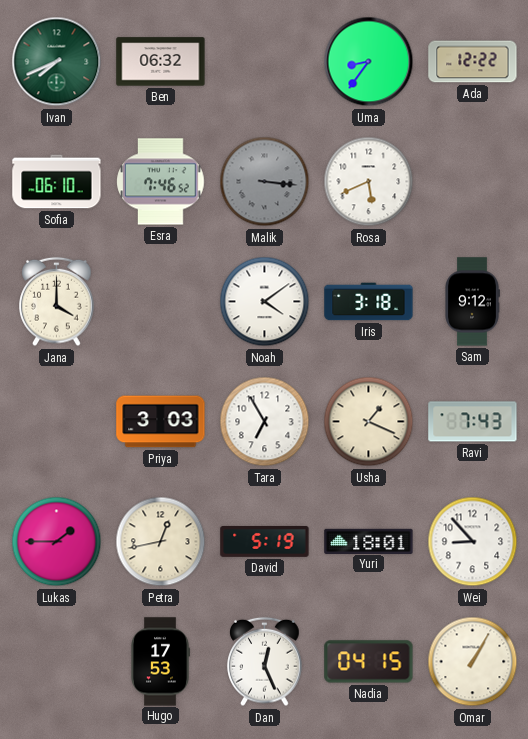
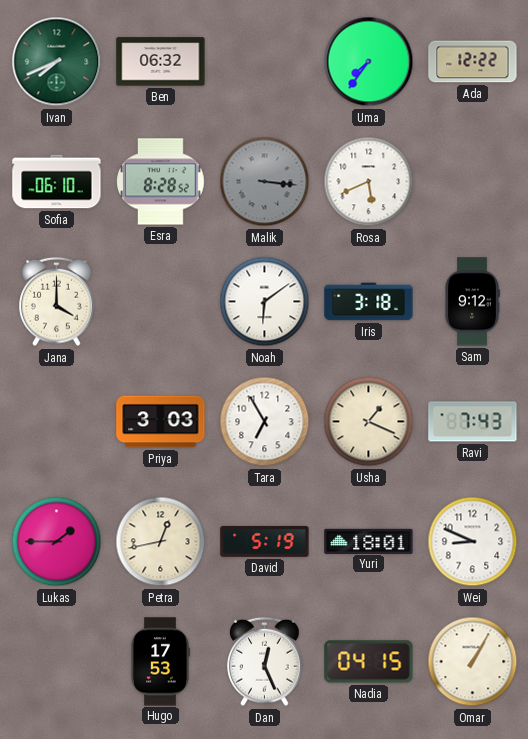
Uma: 8:36 -> 7:36 (369, 62)
Esra: 7:46 -> 8:28 (161, 182)
Noah: 4:09 -> 6:09 (265, 302)
Wei: 8:53 -> 8:49 (473, 542)
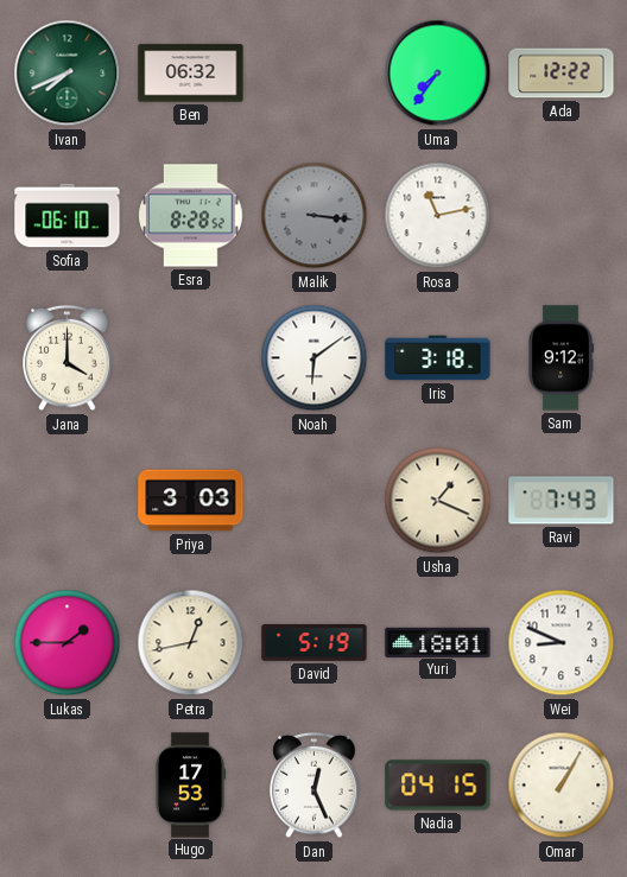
Rosa: 5:41 -> 11:13 (438, 216)
Tara: 6:55 -> none (265, 422)
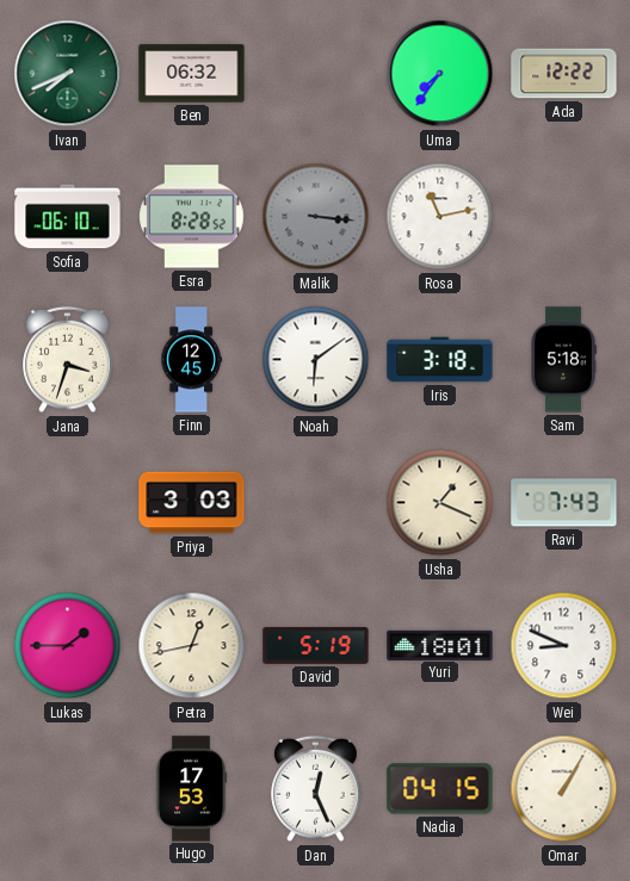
Jana: 4:00 -> 3:33 (68, 360)
Finn: none -> 12:45 (191, 360)
Sam: 9:12 -> 5:18 (563, 360)
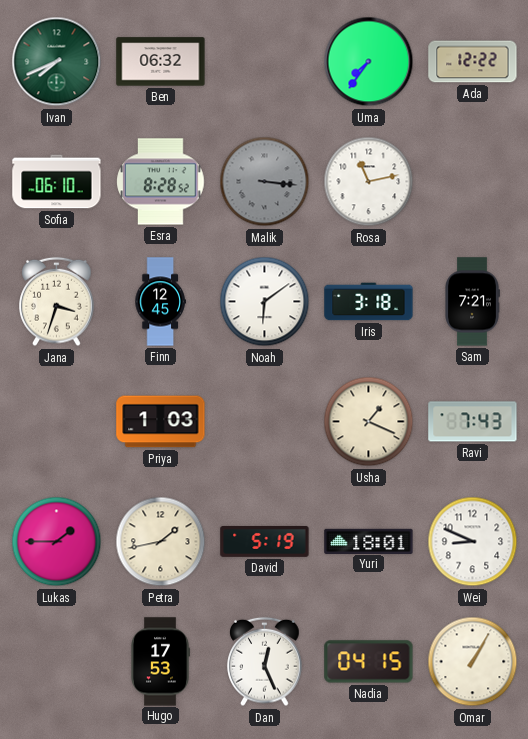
Sam: 5:18 -> 7:21 (472, 302)
Priya: 3:03 -> 1:03 (161, 422)
Petra: 12:43 -> 1:43 (161, 542)
